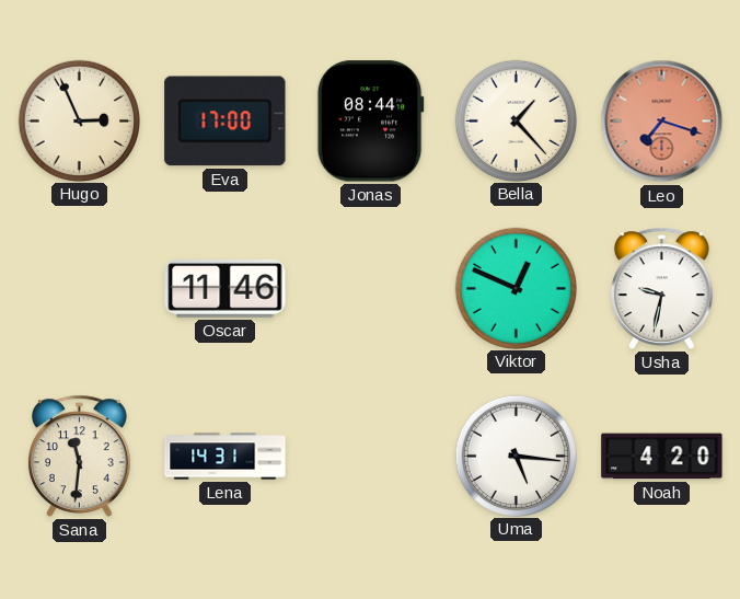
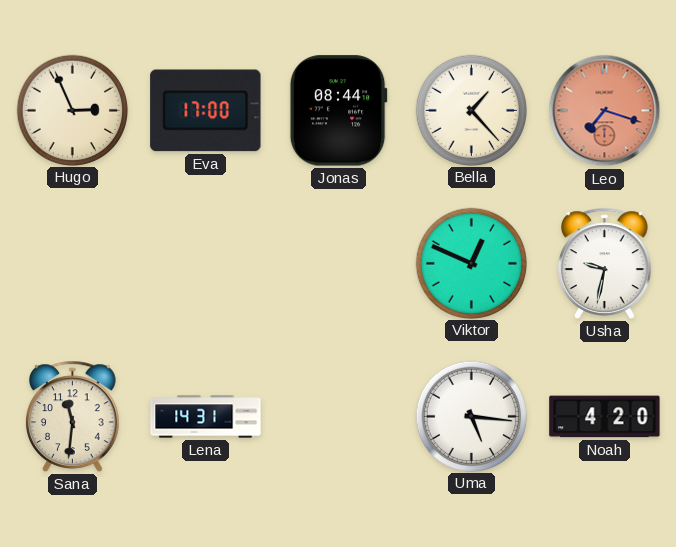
Oscar: 11:46 -> none (226, 288)
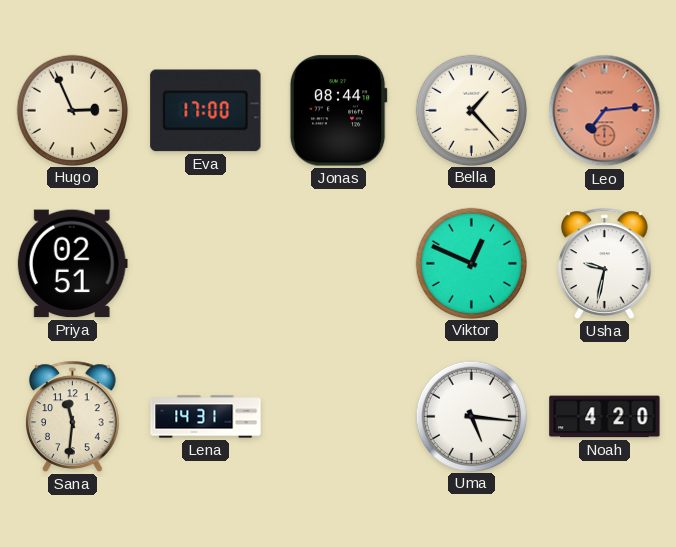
Leo: 7:18 -> 7:14 (605, 111)
Priya: none -> 02:51 (72, 264)
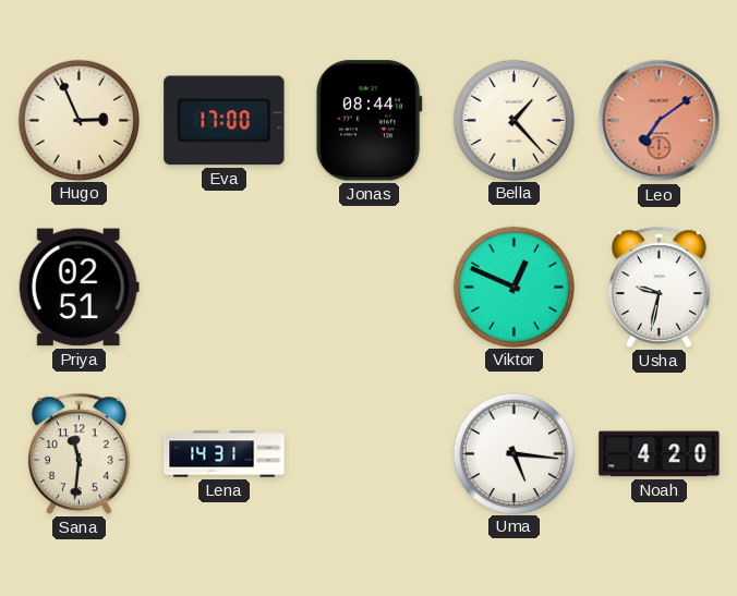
Leo: 7:14 -> 7:09 (660, 121)
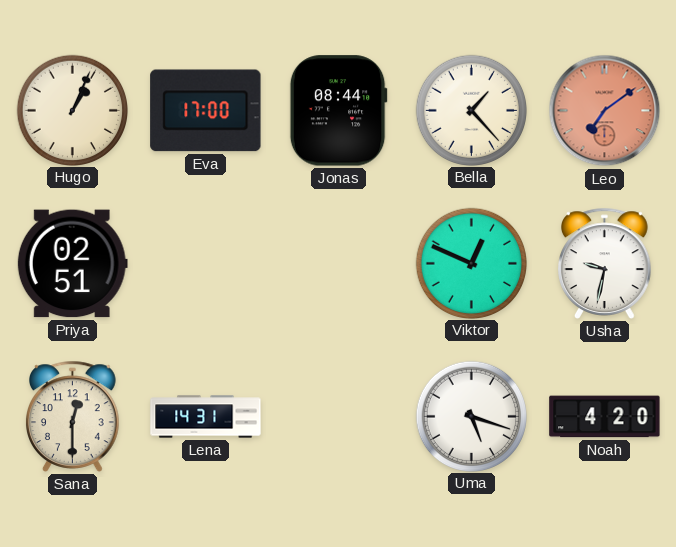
Hugo: 2:56 -> 1:04 (72, 110)
Sana: 11:31 -> 12:30 (73, 416)
Uma: 5:16 -> 5:18 (471, 416)
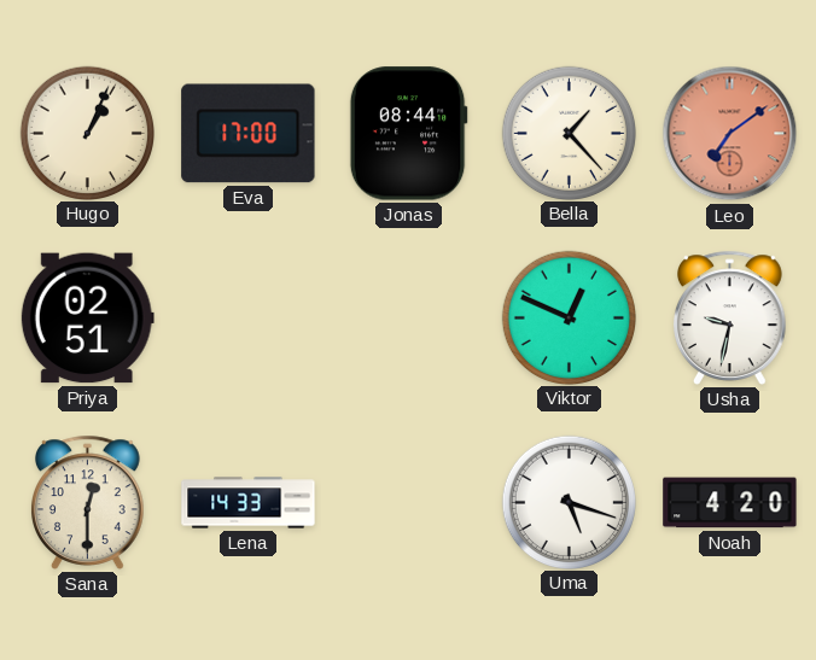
Lena: 14:31 -> 14:33 (249, 503)
